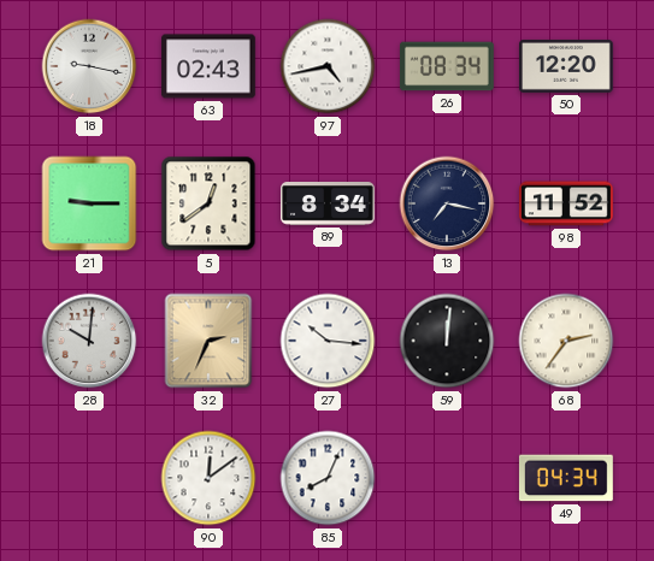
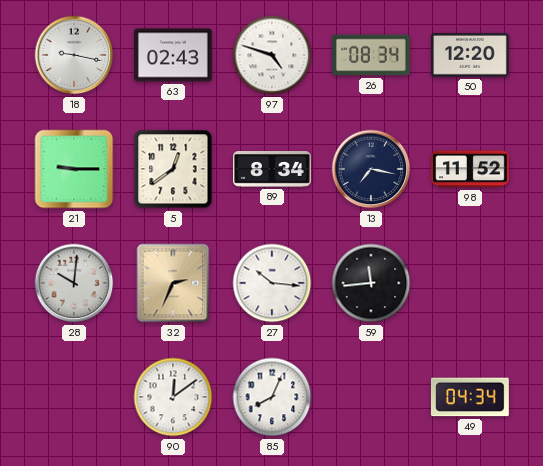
97: 4:43 -> 4:48 (272, 55)
59: 12:01 -> 11:44 (371, 283)
68: 2:36 -> none (566, 341)
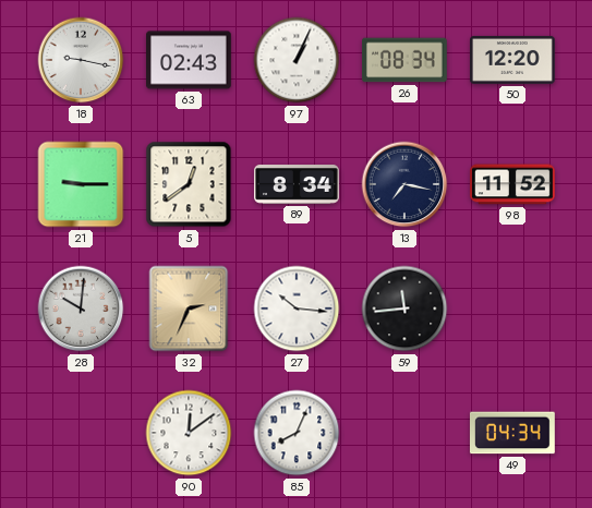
97: 4:48 -> 1:04 (297, 60)
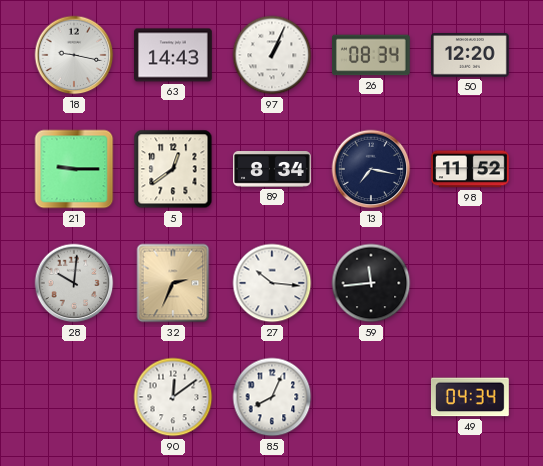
63: 02:43 -> 14:43 (174, 55)
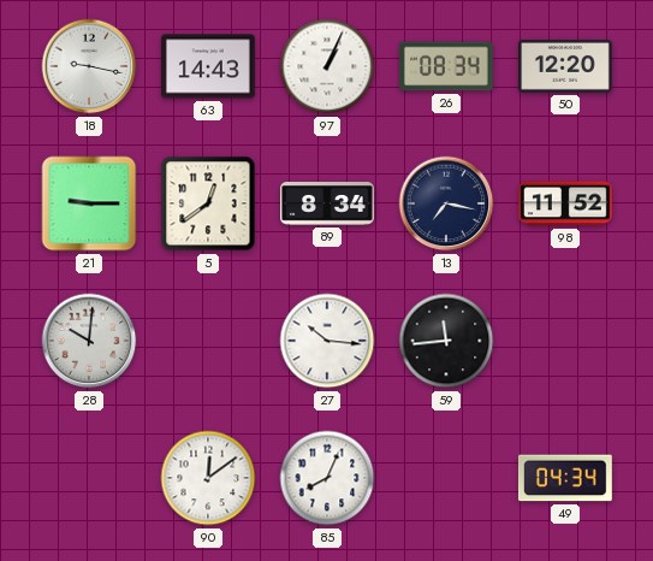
32: 2:34 -> none (173, 283)
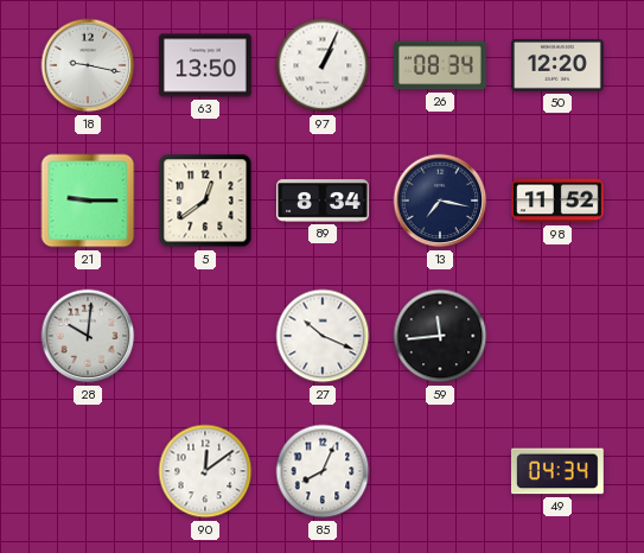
63: 14:43 -> 13:50 (206, 65)
27: 10:16 -> 10:19 (323, 336)
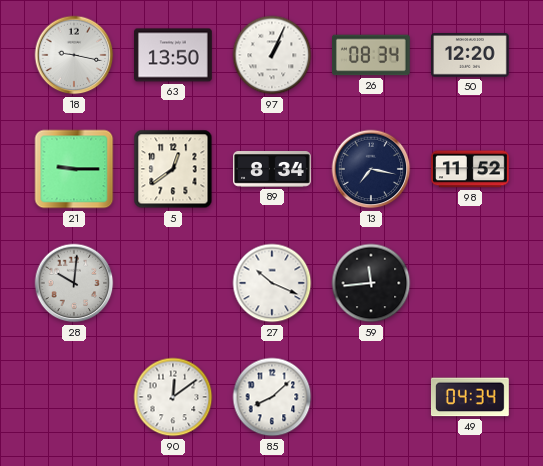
85: 8:04 -> 8:08 (272, 397)
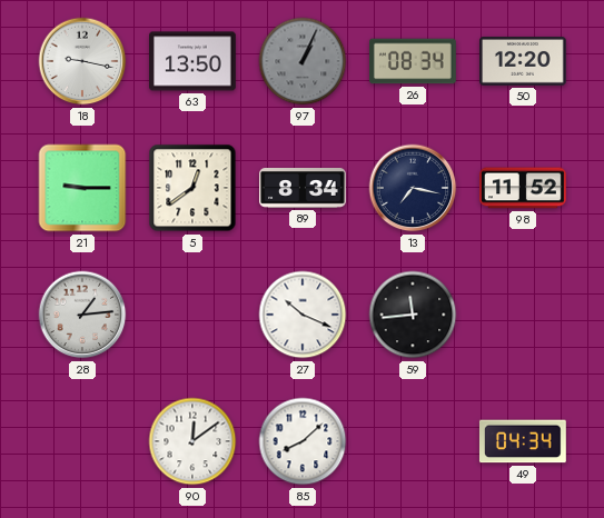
97 dial: white -> grey (303, 61)
28: 10:01 -> 1:14 (82, 315)
